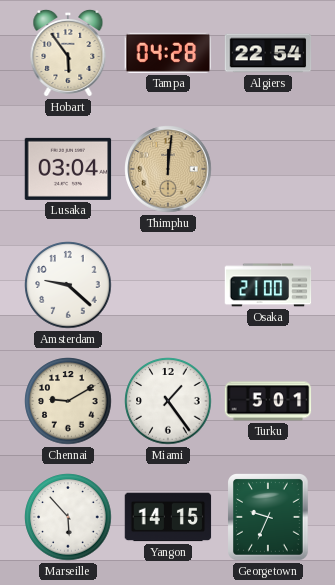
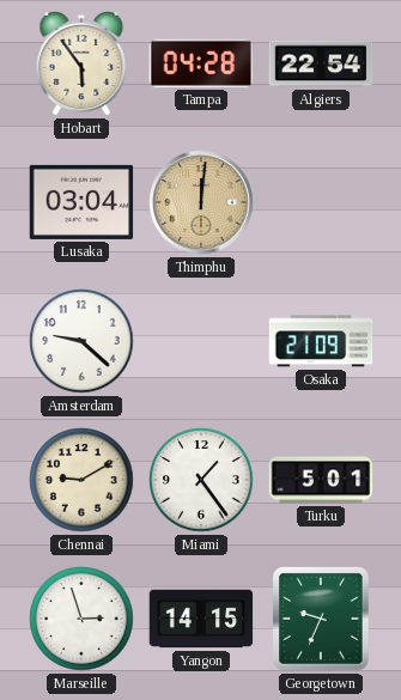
Osaka: 21:00 -> 21:09 (321, 341)
Marseille: 5:53 -> 2:57 (81, 619)
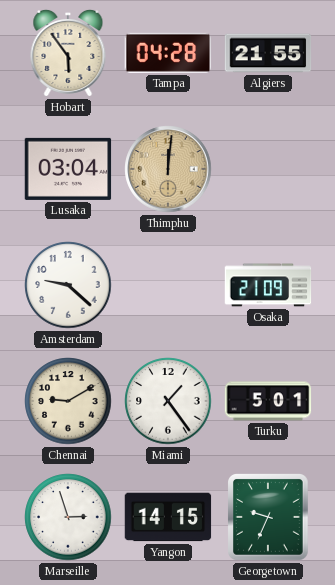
Algiers: 22:54 -> 21:55 (268, 53)
